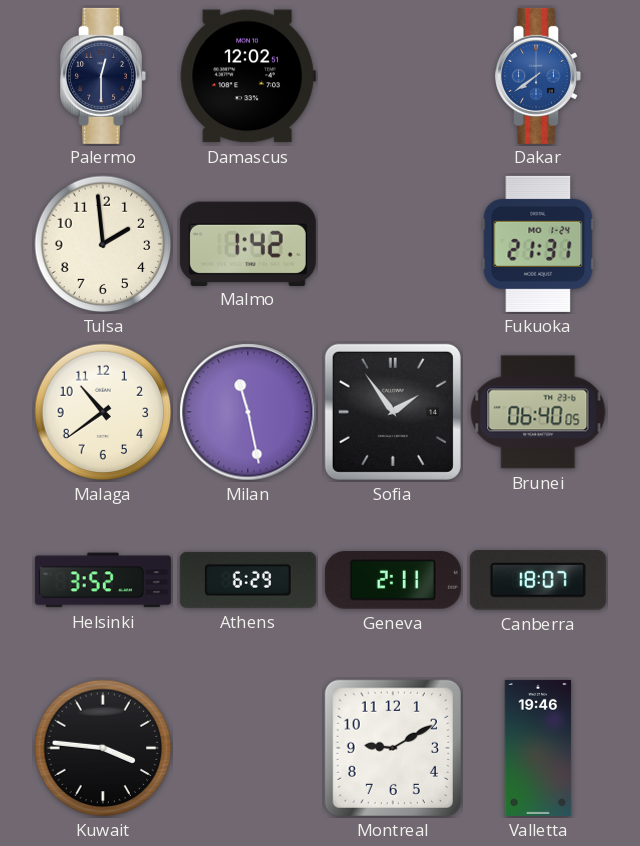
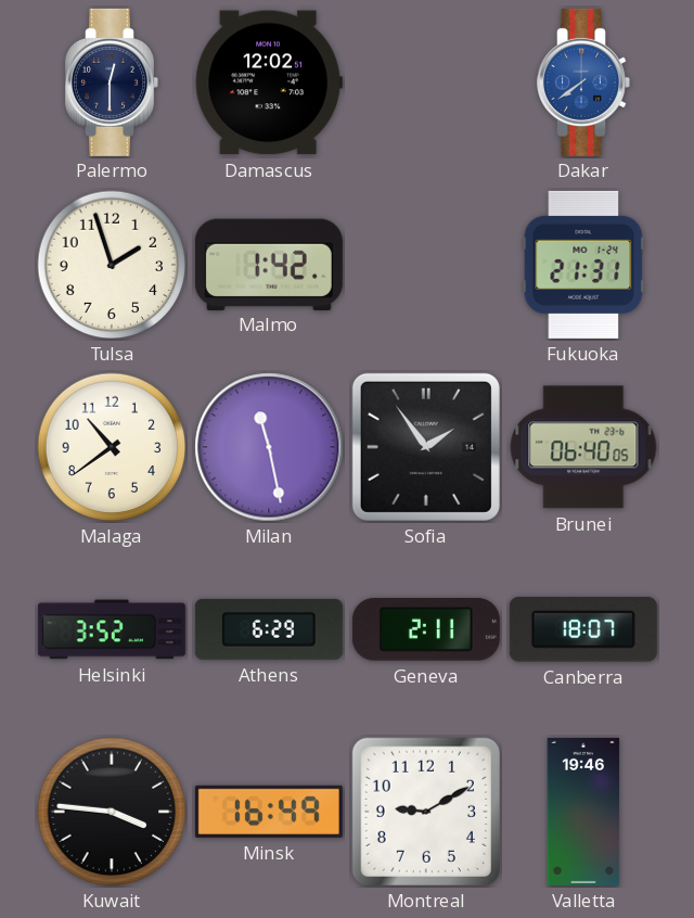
Tulsa: 1:59 -> 1:57 (112, 265)
Minsk: none -> 16:49 (269, 812)
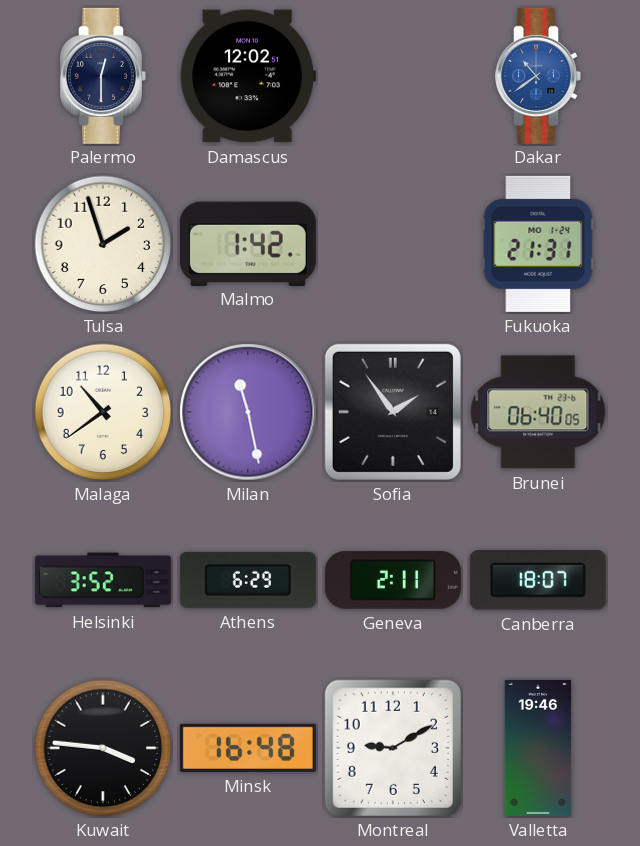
Dakar: 7:39 -> 10:39 (538, 76)
Minsk: 16:49 -> 16:48 (248, 748)
